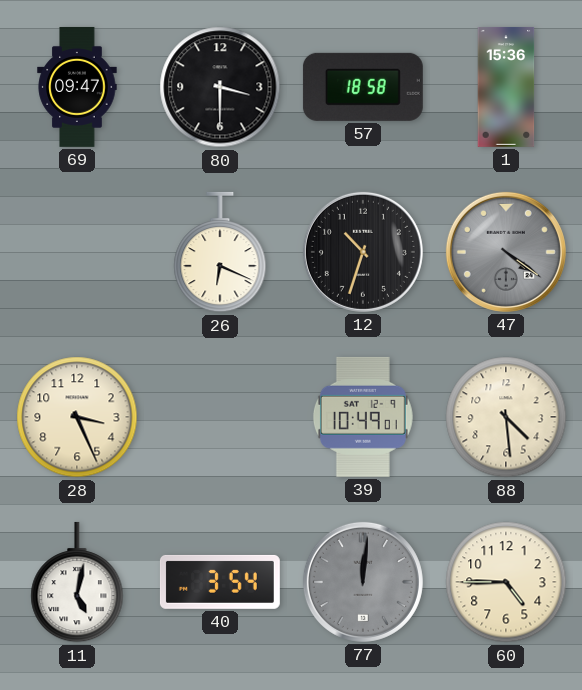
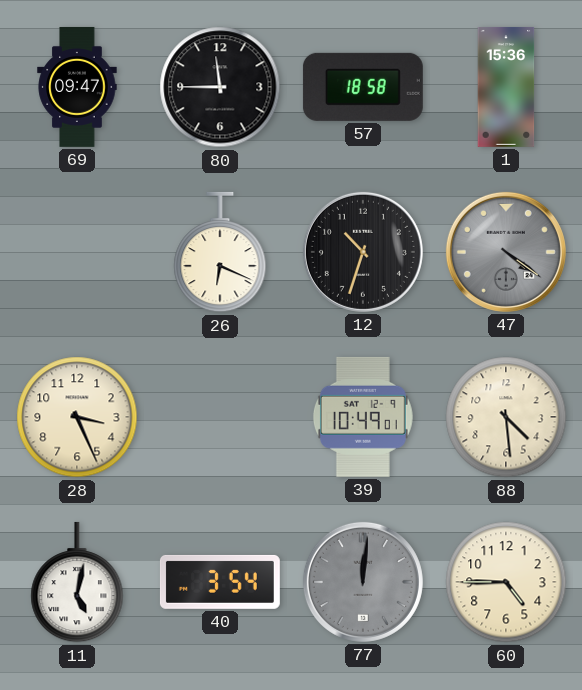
80: 3:30 -> 11:45 (220, 87)
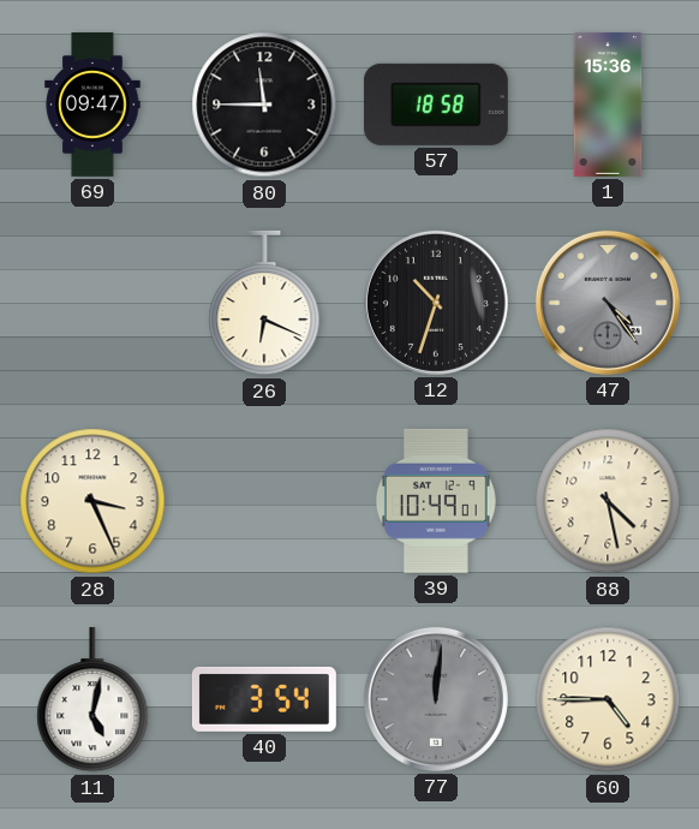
47: 4:21 -> 4:24 (608, 303)
88: 4:29 -> 4:28 (608, 501)
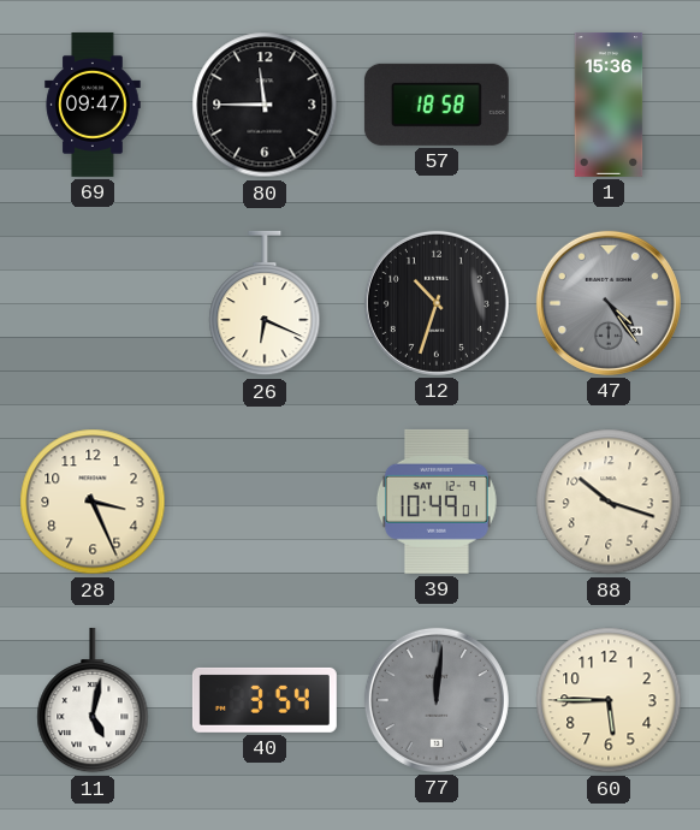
88: 4:28 -> 10:18 (609, 502)
60: 4:45 -> 5:45 (609, 700)
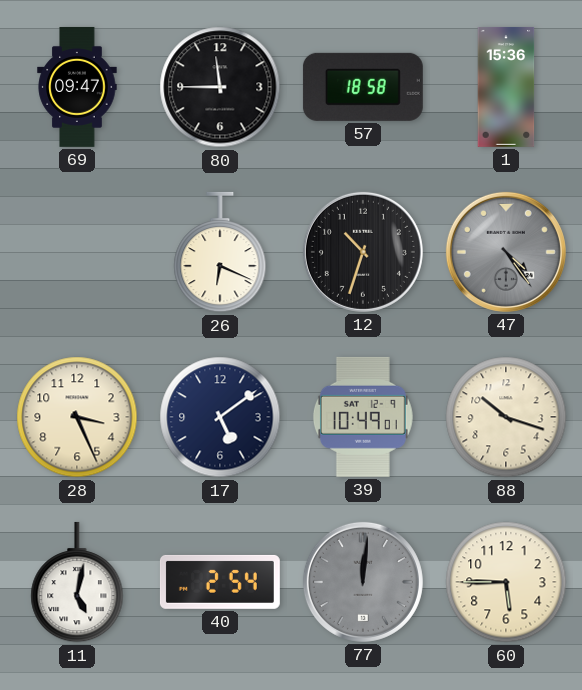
17: none -> 5:09 (220, 417)
40: 3:54 -> 2:54 (220, 582)
